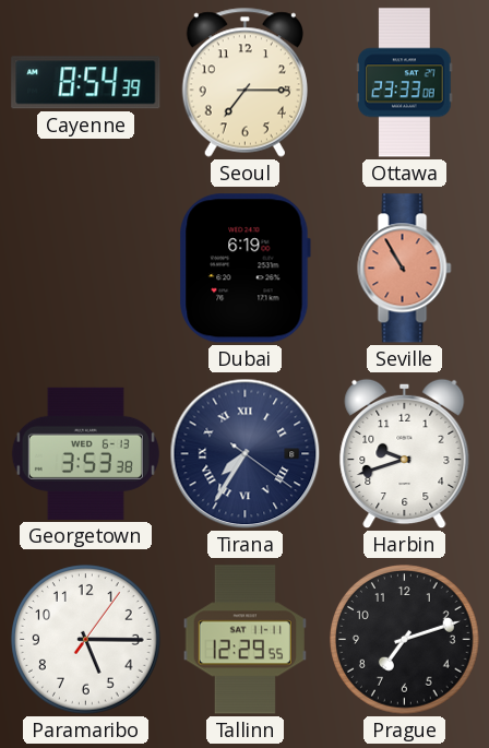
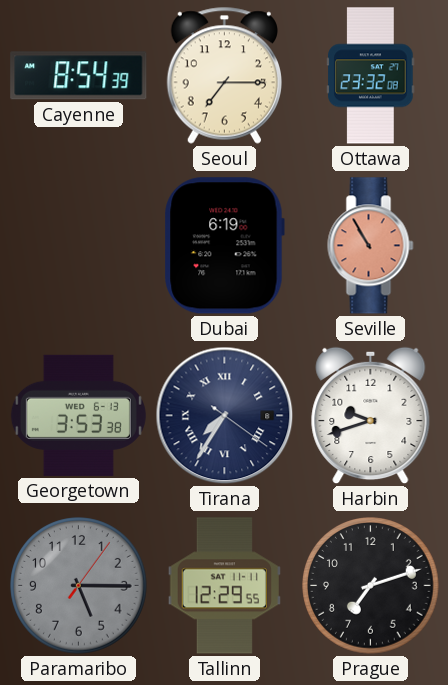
Ottawa: 23:33 -> 23:32 (371, 76)
Paramaribo dial: white -> grey (79, 586)
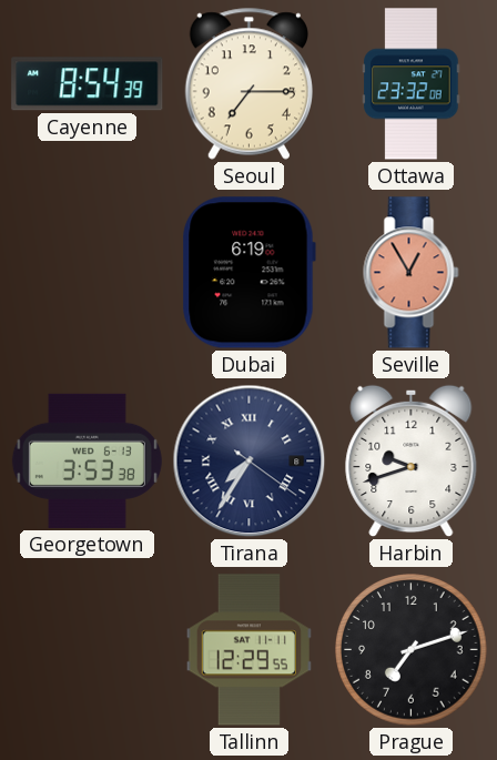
Seville: 10:55 -> 12:55 (412, 273)
Paramaribo: 5:15 -> none (79, 586)
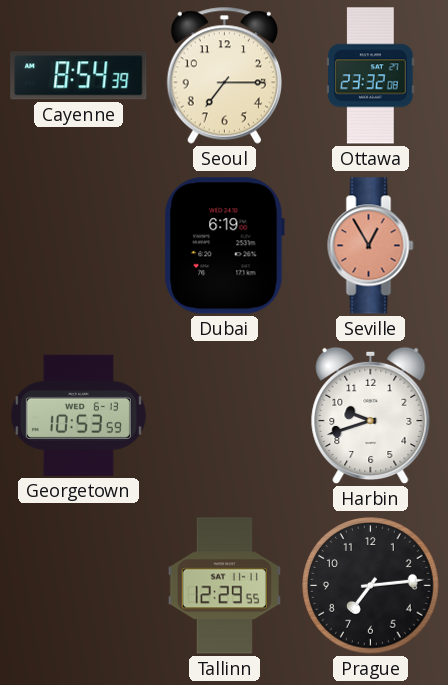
Georgetown: 3:53 -> 10:53 (78, 415)
Tirana: 7:35 -> none (250, 462)
Prague: 7:12 -> 7:14 (371, 586)
